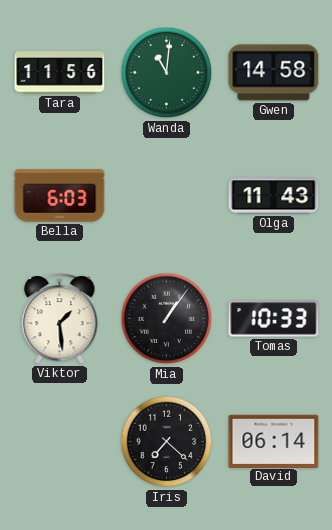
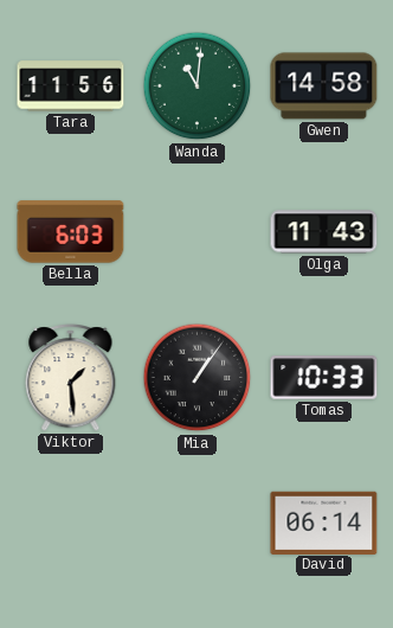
Iris: 7:22 -> none (167, 442)
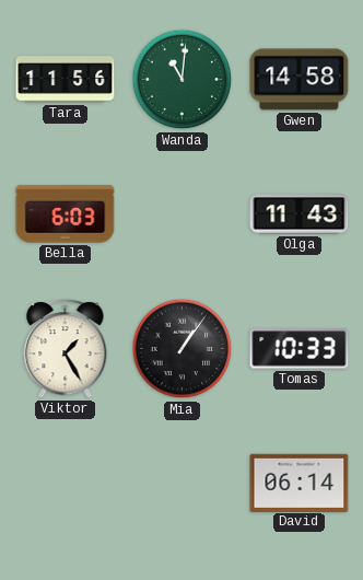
Viktor: 1:29 -> 1:25 (66, 349)
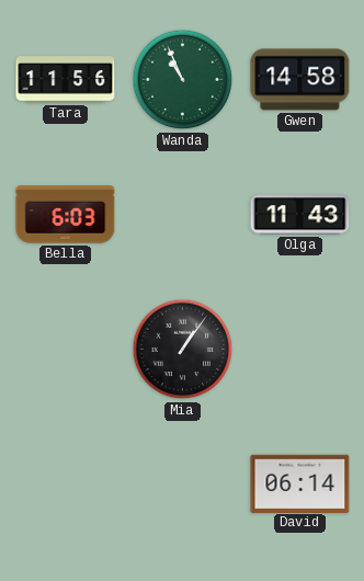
Wanda: 11:01 -> 10:56 (183, 80)
Viktor: 1:25 -> none (66, 349)
Tomas: 10:33 -> none (300, 349)
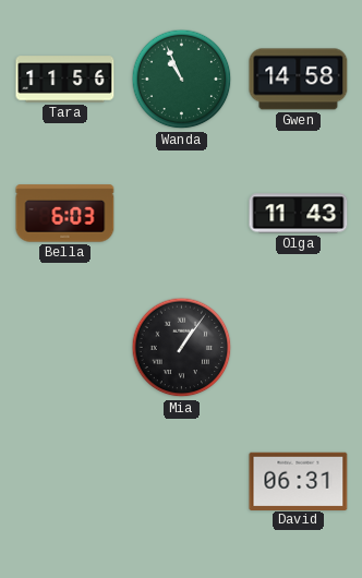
David: 06:14 -> 06:31 (299, 481)
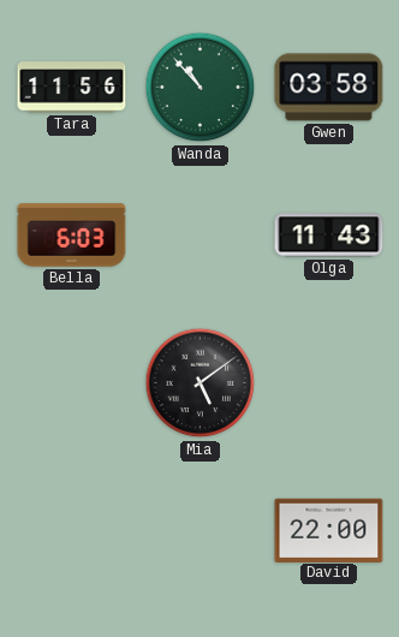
Wanda: 10:56 -> 10:53 (201, 88)
Gwen: 14:58 -> 03:58 (329, 88)
Mia: 1:06 -> 5:09 (201, 383)
David: 06:31 -> 22:00 (329, 530)
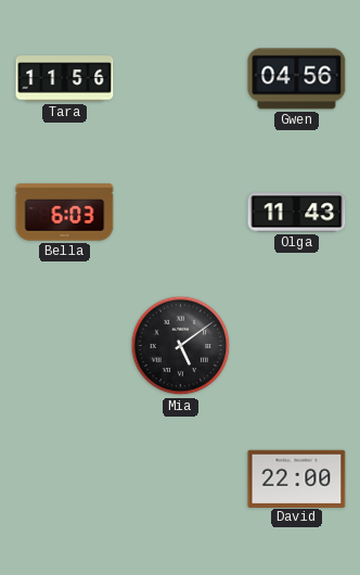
Wanda: 10:53 -> none (201, 88)
Gwen: 03:58 -> 04:56 (297, 79)
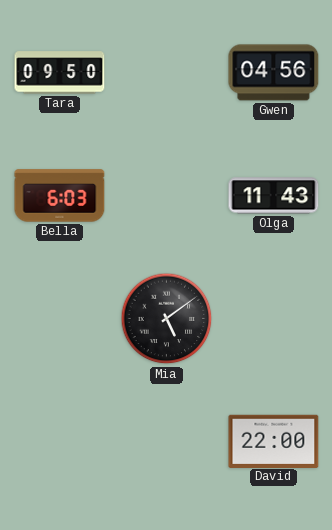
Tara: 11:56 -> 09:50 (60, 73)
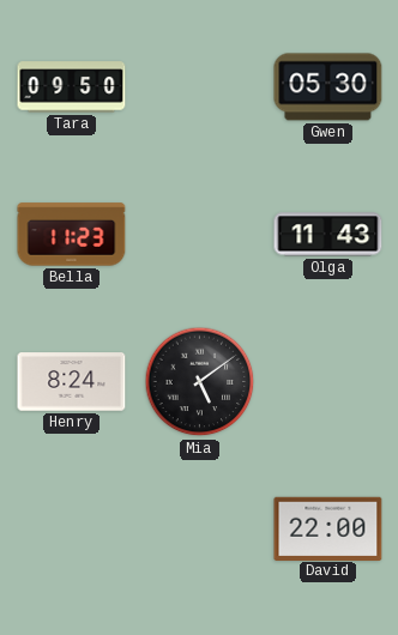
Gwen: 04:56 -> 05:30 (328, 87)
Bella: 6:03 -> 11:23 (72, 235)
Henry: none -> 8:24 (72, 382)
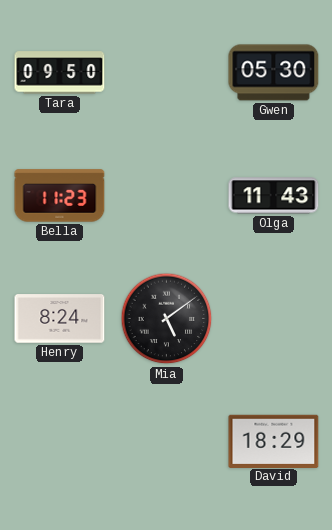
David: 22:00 -> 18:29 (274, 441)
